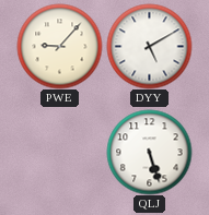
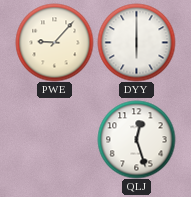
DYY: 5:10 -> 6:00 (136, 42)
QLJ: 5:27 -> 12:27 (136, 139)
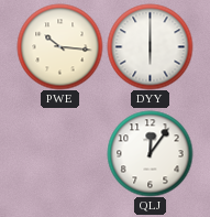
PWE: 9:07 -> 10:16 (59, 46)
QLJ: 12:27 -> 12:06 (150, 153)
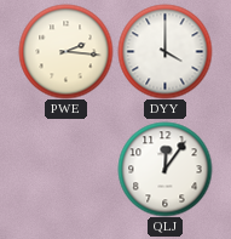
PWE: 10:16 -> 2:16 (65, 51)
DYY: 6:00 -> 4:00 (164, 51)
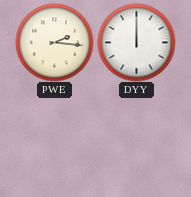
DYY: 4:00 -> 12:00 (136, 42)
QLJ: 12:06 -> none (164, 169)
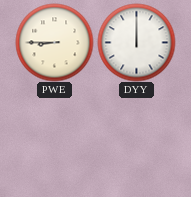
PWE: 2:16 -> 8:45 (54, 42)
